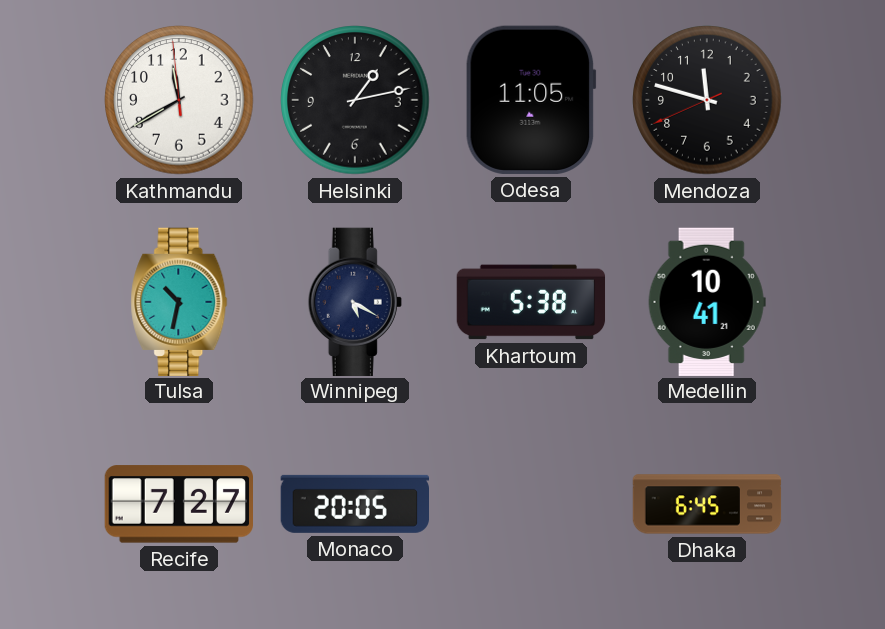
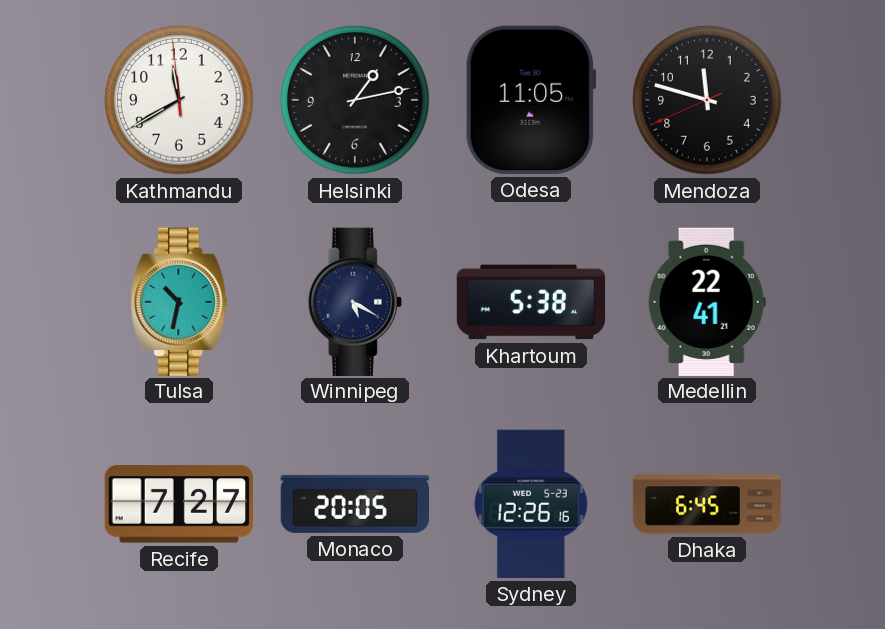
Medellin: 10:41 -> 22:41 (707, 301)
Sydney: none -> 12:26 (531, 504)
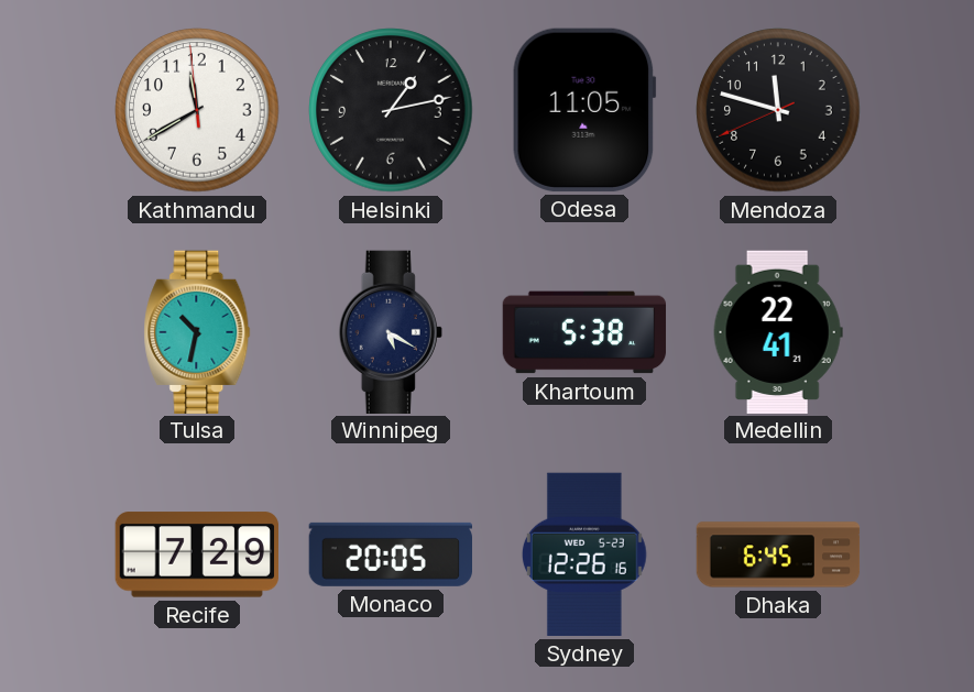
Recife: 7:27 -> 7:29 (196, 554)
